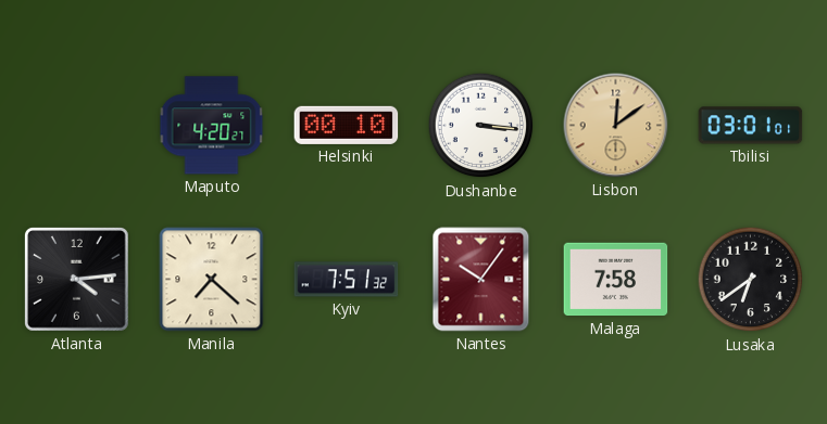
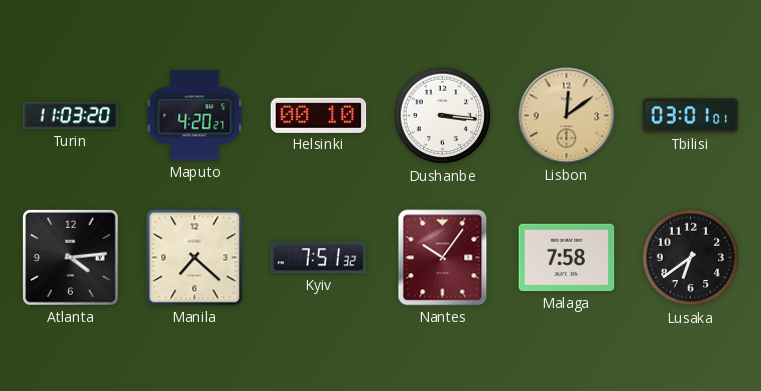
Turin: none -> 11:03 (71, 116)
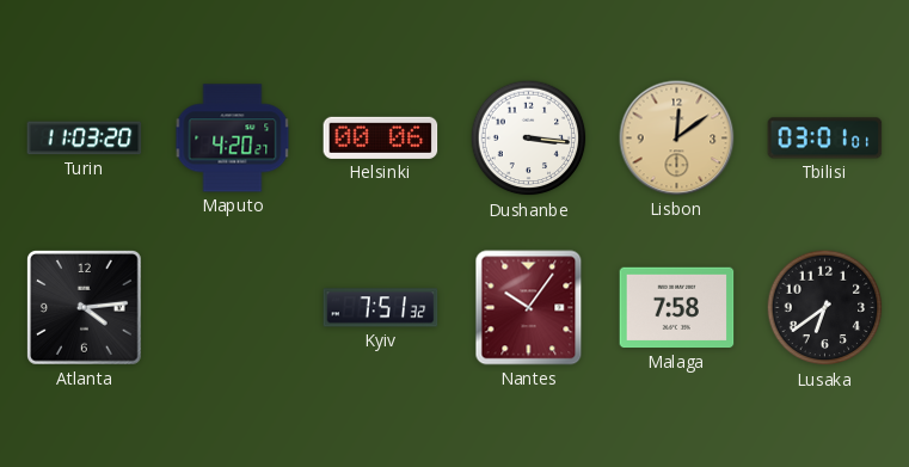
Helsinki: 00:10 -> 00:06 (381, 137)
Manila: 7:22 -> none (195, 258)
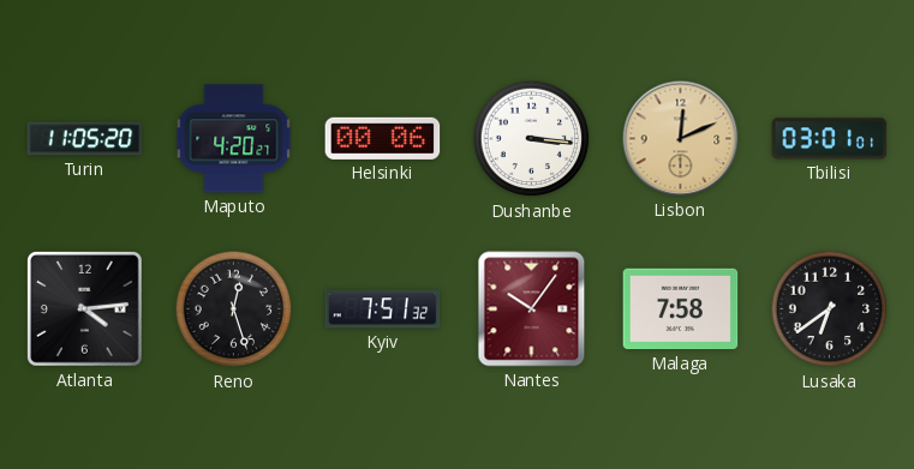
Turin: 11:03 -> 11:05 (85, 139)
Lisbon: 12:09 -> 12:11 (681, 139)
Reno: none -> 12:27 (234, 309)
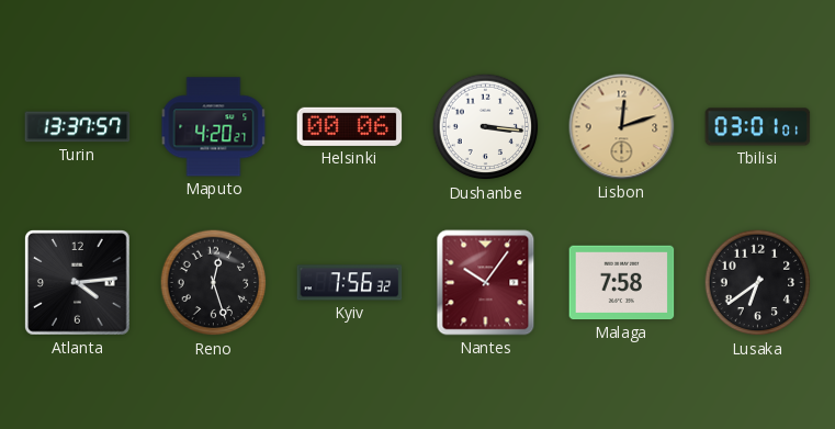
Turin: 11:05 -> 13:37 (78, 127)
Lisbon: 12:11 -> 12:12 (622, 127)
Kyiv: 7:51 -> 7:56 (350, 283)
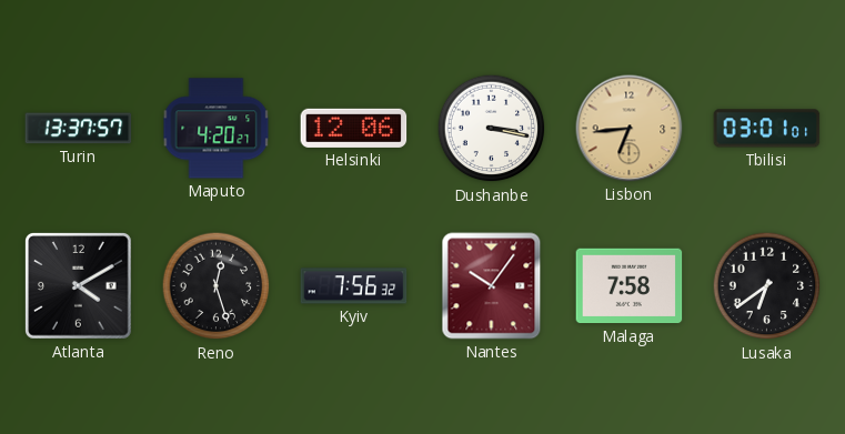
Helsinki: 00:06 -> 12:06 (354, 128)
Dushanbe: 3:16 -> 3:17 (492, 129)
Lisbon: 12:12 -> 6:44 (630, 129)
Atlanta: 4:14 -> 4:10 (79, 286)
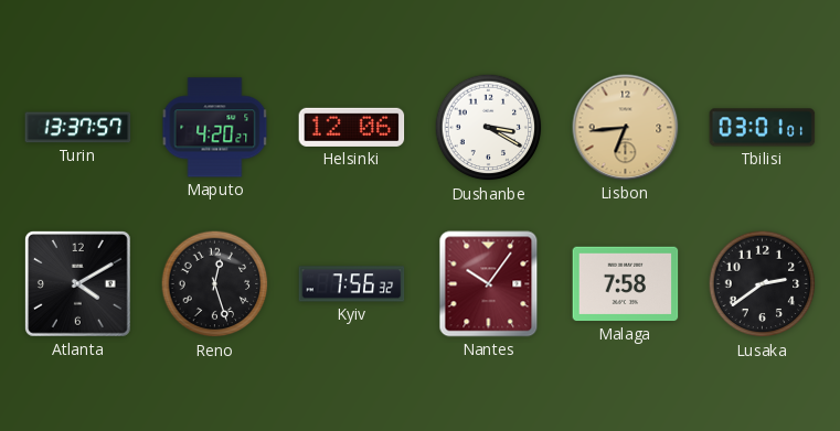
Dushanbe: 3:17 -> 3:20 (489, 128)
Lusaka: 6:39 -> 2:39 (763, 284)
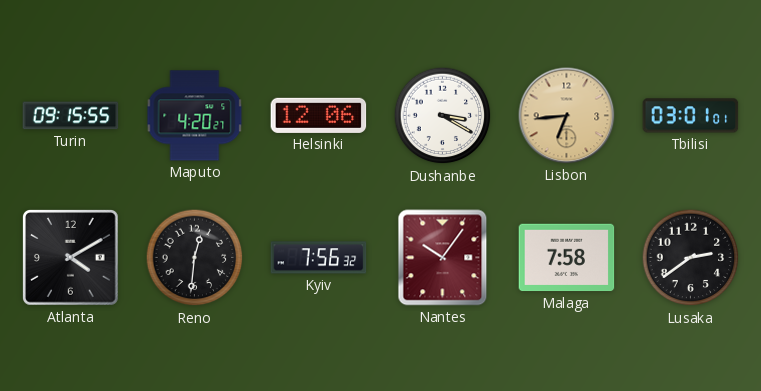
Turin: 13:37 -> 09:15 (71, 116)
Reno: 12:27 -> 12:31 (195, 258)
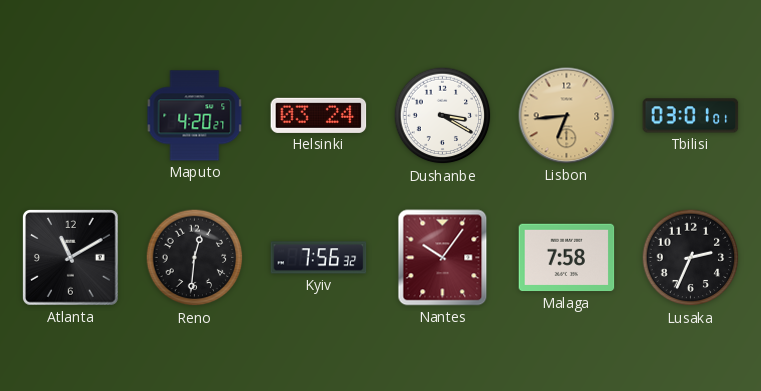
Turin: 09:15 -> none (71, 116)
Helsinki: 12:06 -> 03:24 (319, 115)
Atlanta: 4:10 -> 11:10 (71, 258)
Lusaka: 2:39 -> 2:34 (691, 258)
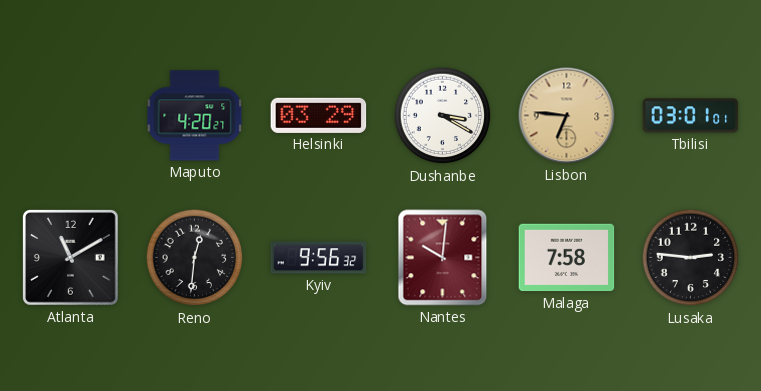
Helsinki: 03:24 -> 03:29 (319, 115)
Lisbon: 6:44 -> 6:46 (567, 116)
Kyiv: 7:56 -> 9:56 (319, 258)
Nantes: 10:06 -> 10:01 (443, 258)
Lusaka: 2:34 -> 2:46 (691, 258)
